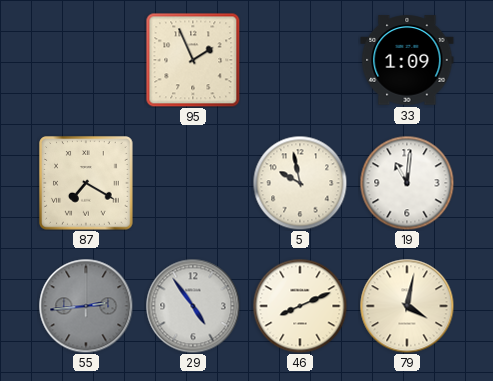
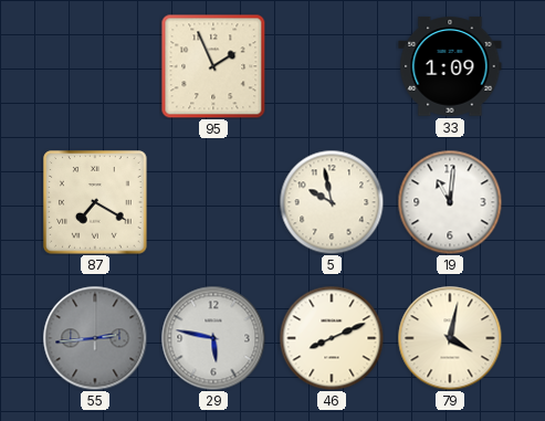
29: 4:54 -> 5:47 (213, 338)
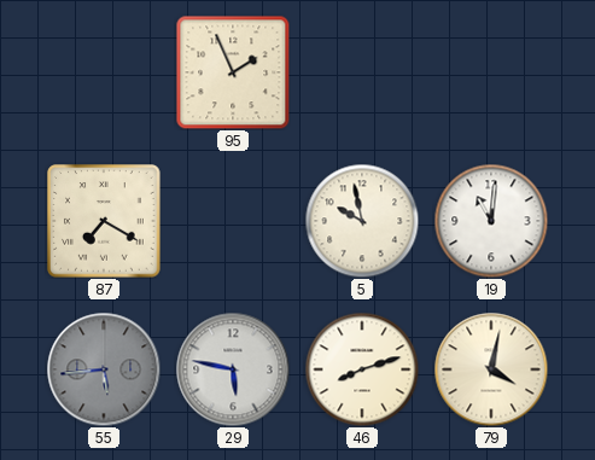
33: 1:09 -> none (450, 66)
55: 2:44 -> 5:44 (104, 369)
46: 8:11 -> 8:12 (362, 369)
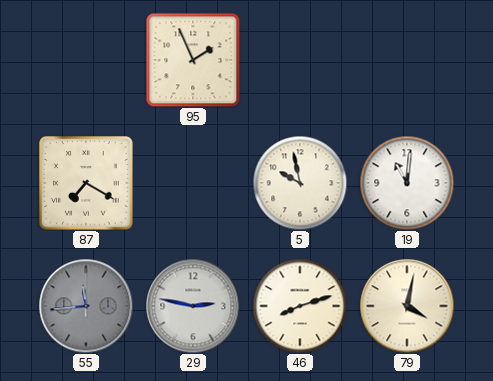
55: 5:44 -> 11:44 (86, 306)
29: 5:47 -> 2:47 (193, 306)
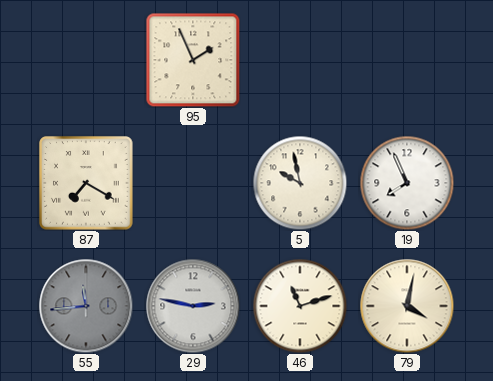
19: 11:01 -> 7:56 (407, 183)
46: 8:12 -> 11:12 (300, 306)
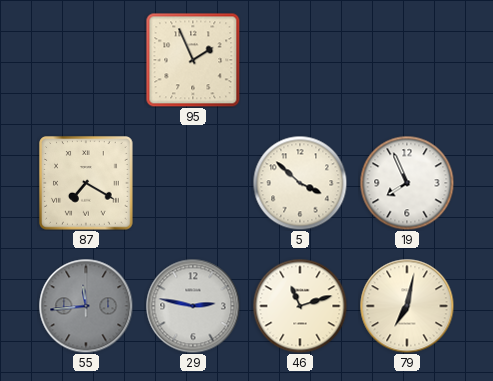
5: 9:58 -> 3:52 (300, 183)
79: 4:02 -> 7:02 (407, 306)
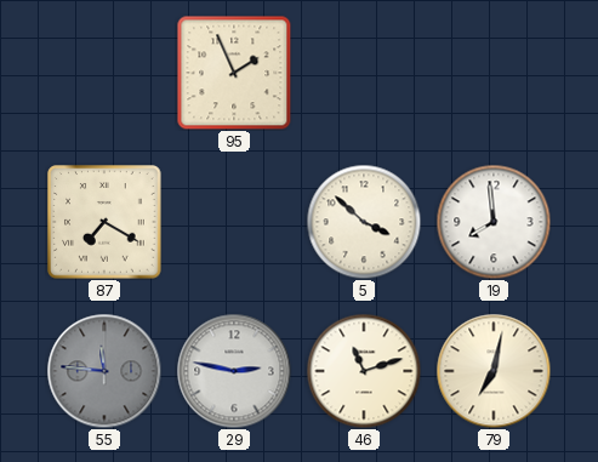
19: 7:56 -> 7:59 (494, 222)
55: 11:44 -> 11:46 (104, 371)
